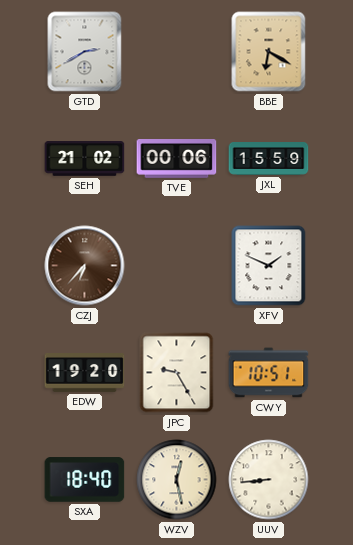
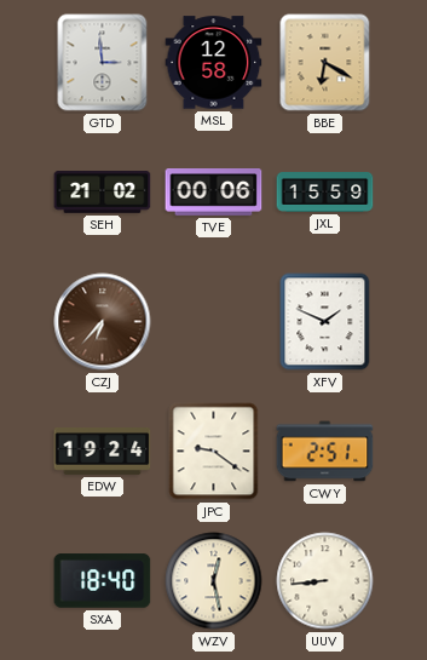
GTD: 2:40 -> 2:59 (103, 63)
MSL: none -> 12:58 (214, 63)
EDW: 19:20 -> 19:24 (103, 452)
JPC: 9:25 -> 9:21 (214, 452)
CWY: 10:51 -> 2:51 (325, 452)
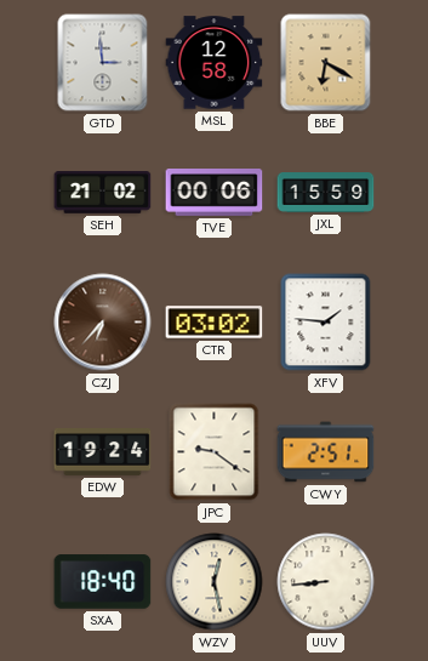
CTR: none -> 03:02 (215, 323)
XFV: 1:49 -> 1:46 (326, 323)
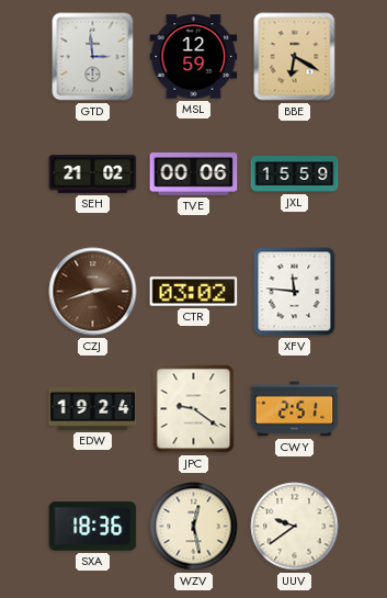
MSL: 12:58 -> 12:59 (194, 57)
CZJ: 6:37 -> 2:42 (93, 292)
XFV: 1:46 -> 11:46 (295, 292)
SXA: 18:40 -> 18:36 (93, 527)
UUV: 8:44 -> 9:39 (295, 527)
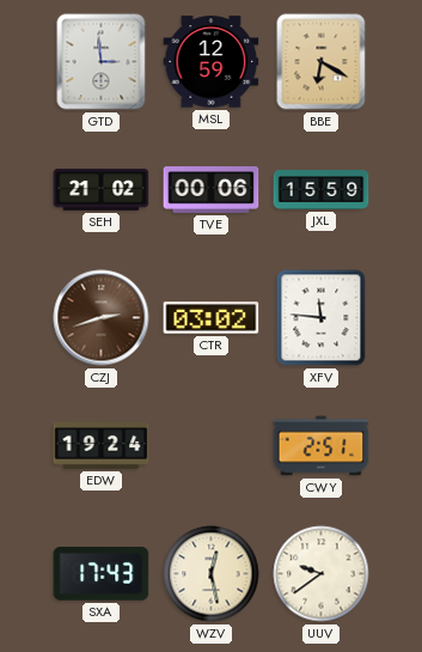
JPC: 9:21 -> none (194, 409)
SXA: 18:36 -> 17:43 (102, 574)
